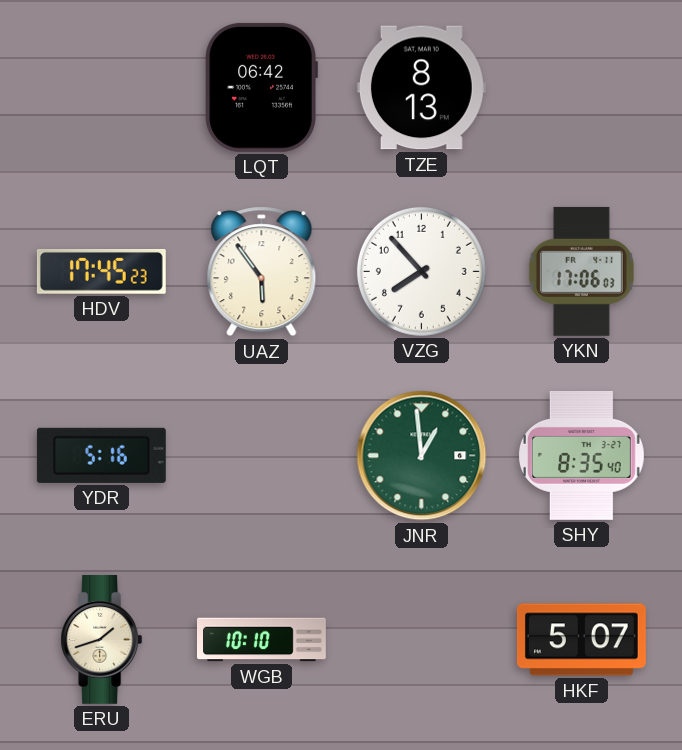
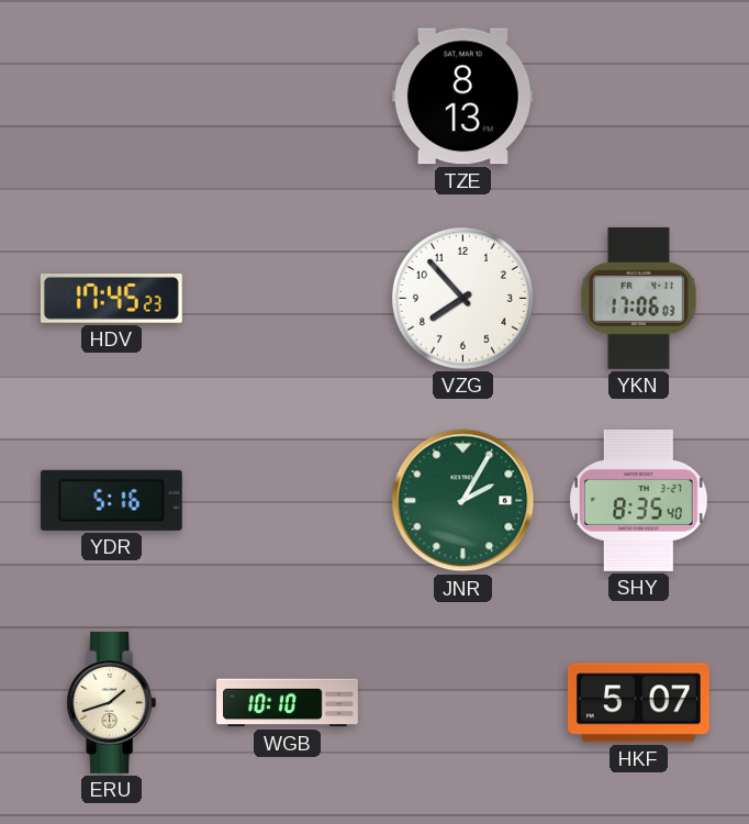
LQT: 06:42 -> none (261, 87)
UAZ: 5:54 -> none (262, 272)
JNR: 12:59 -> 2:05 (463, 501)
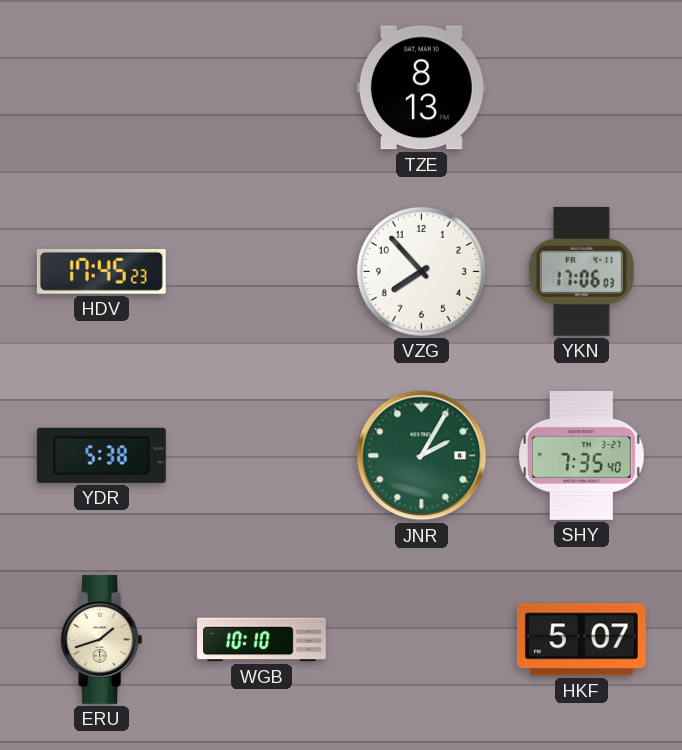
YDR: 5:16 -> 5:38 (101, 455)
SHY: 8:35 -> 7:35 (581, 455)
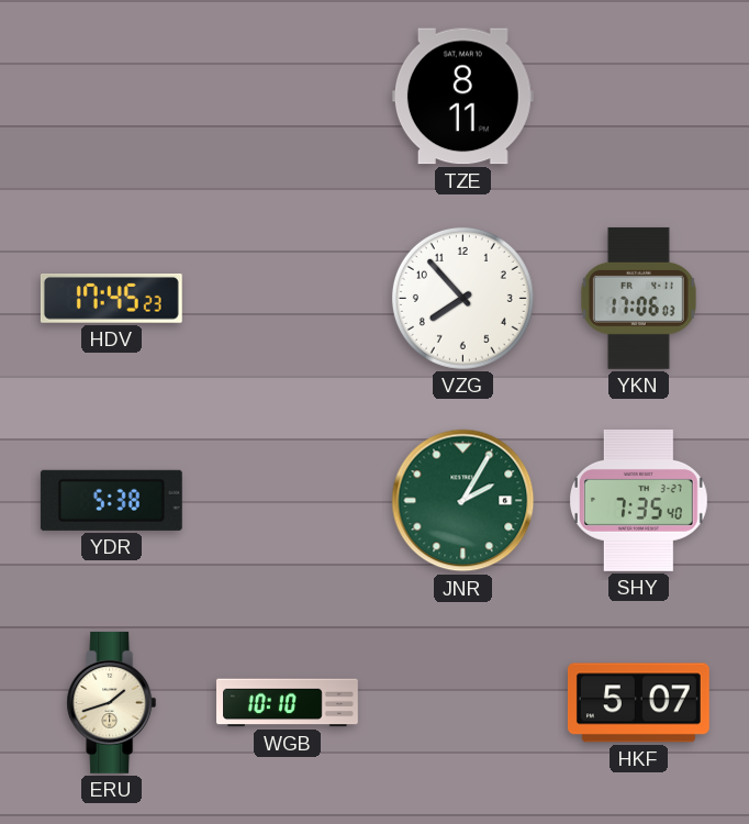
TZE: 8:13 -> 8:11 (462, 97)
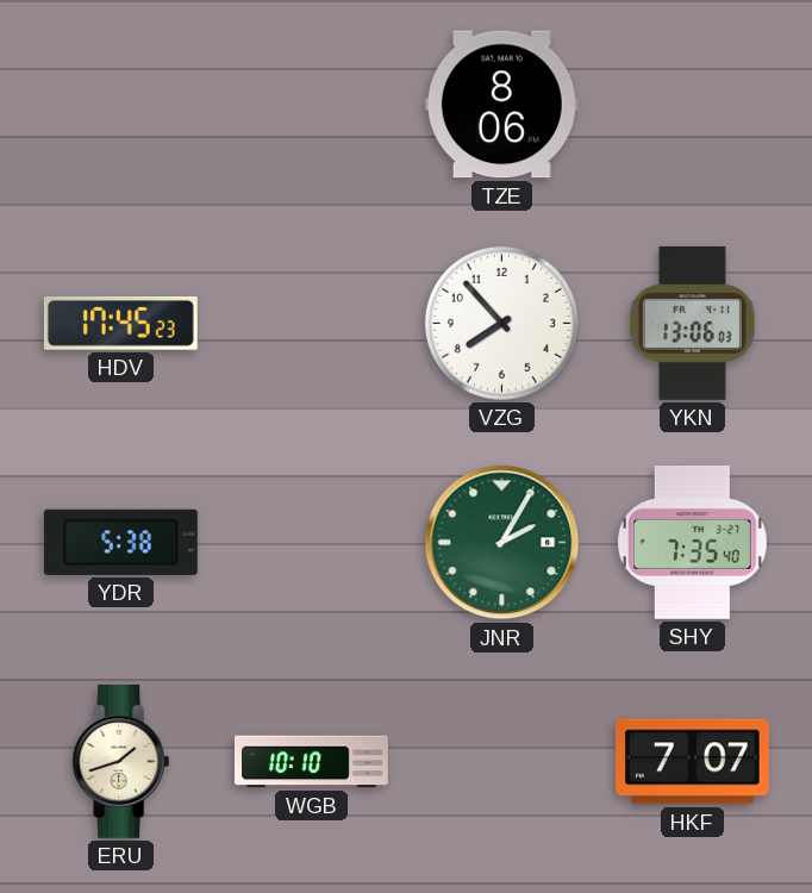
TZE: 8:11 -> 8:06 (501, 105)
YKN: 17:06 -> 13:06 (692, 323)
HKF: 5:07 -> 7:07 (692, 762)
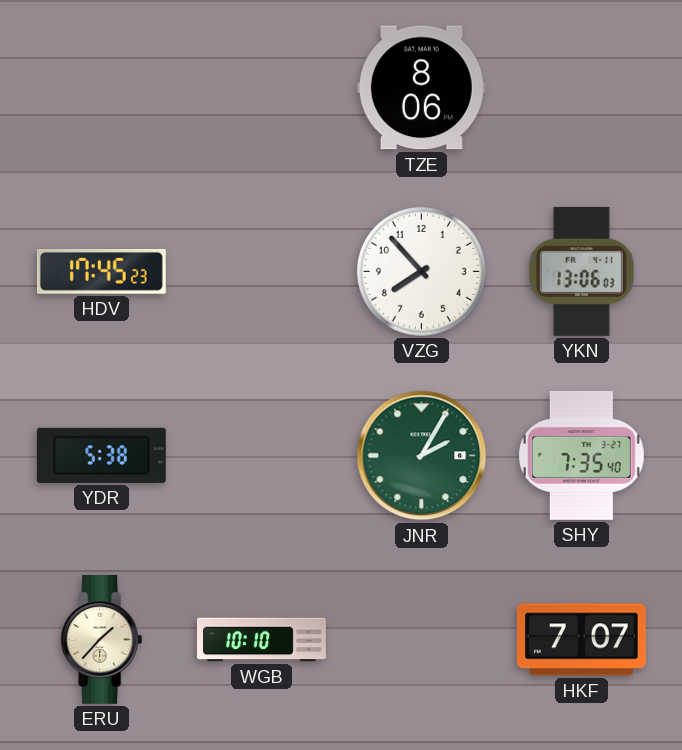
ERU: 1:42 -> 1:37 (102, 639)
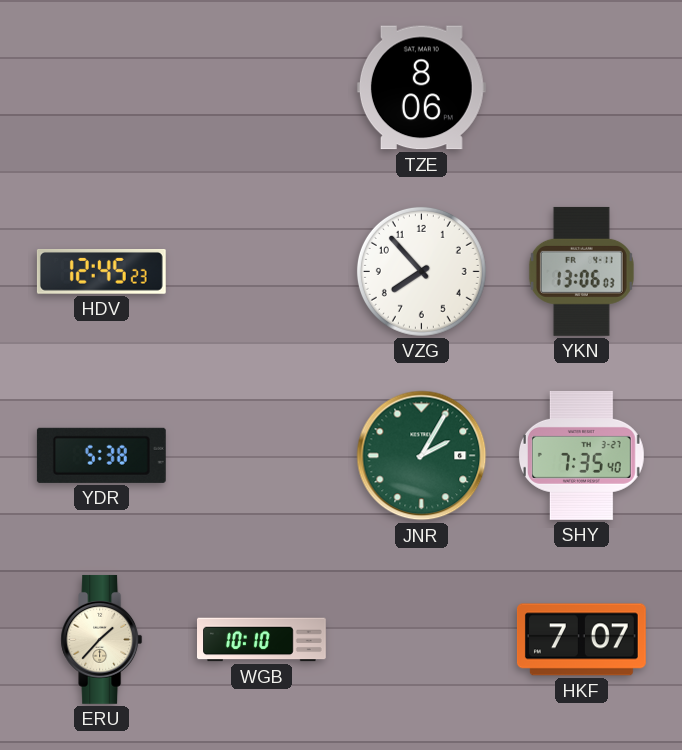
HDV: 17:45 -> 12:45 (101, 272)
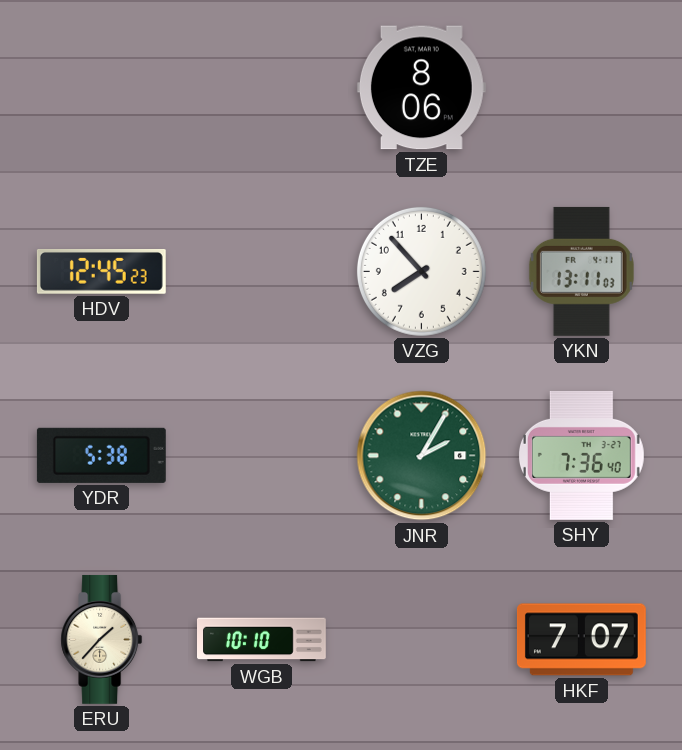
YKN: 13:06 -> 13:11 (581, 271)
SHY: 7:35 -> 7:36 (581, 455)
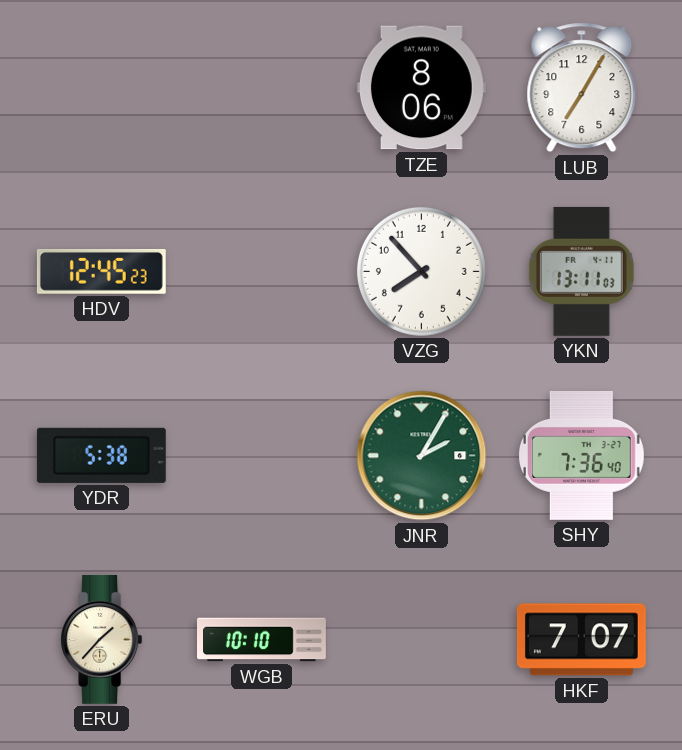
LUB: none -> 7:05 (582, 88)
